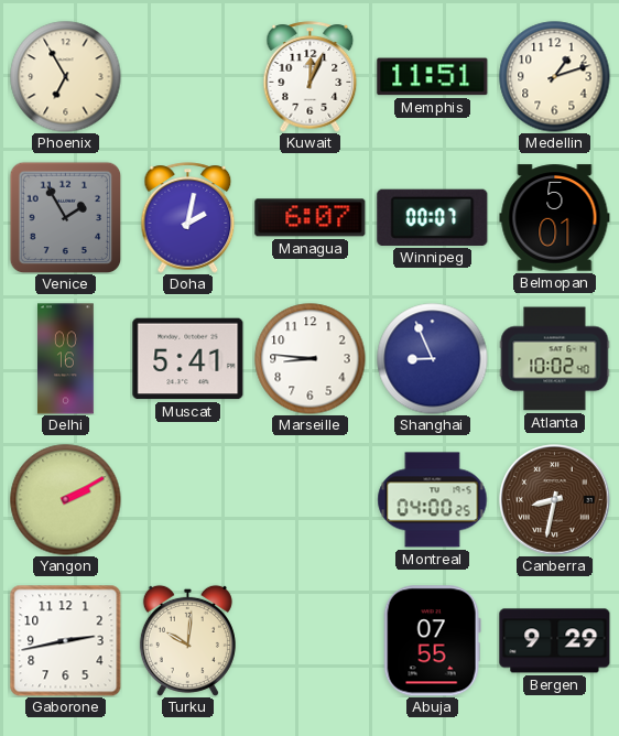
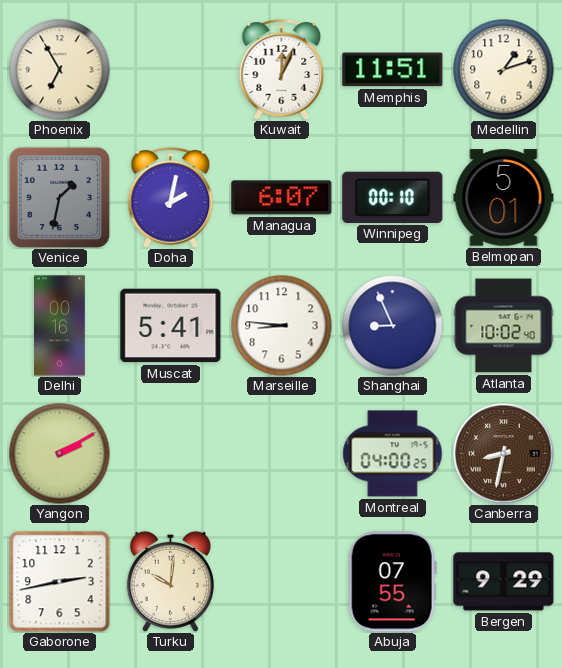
Venice: 1:55 -> 1:32 (59, 197)
Winnipeg: 00:07 -> 00:10 (393, 197)
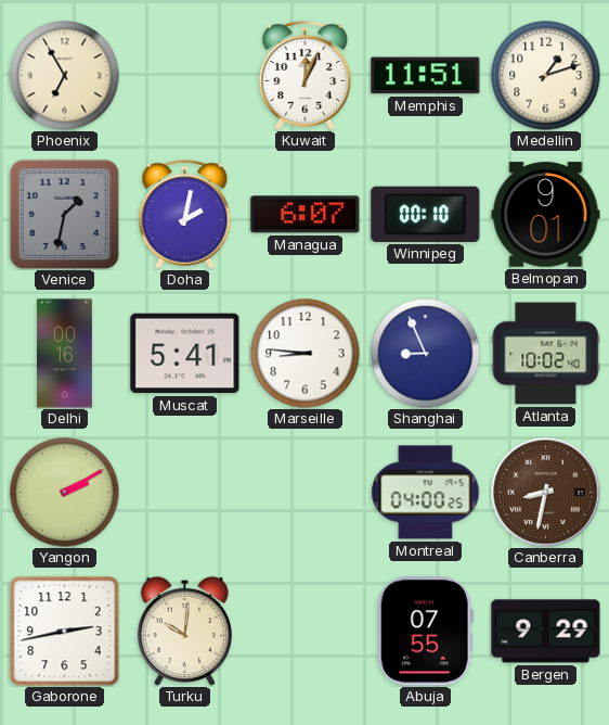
Belmopan: 5:01 -> 9:01 (546, 215)
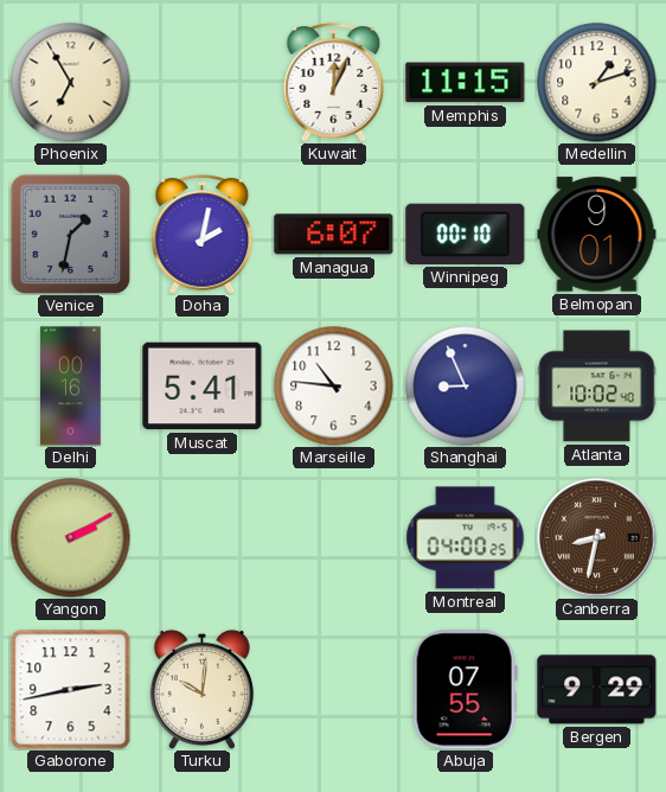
Memphis: 11:51 -> 11:15 (466, 83)
Marseille: 8:46 -> 10:46 (334, 387)
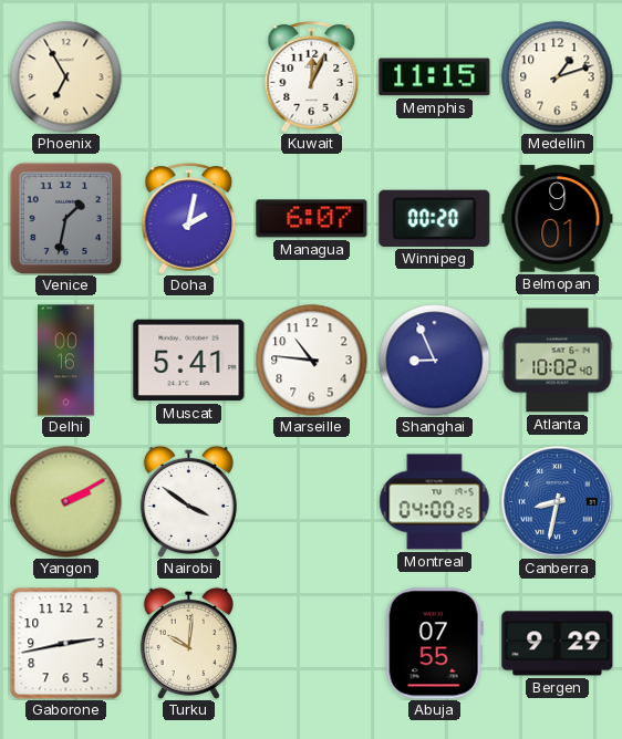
Winnipeg: 00:10 -> 00:20 (435, 218)
Nairobi: none -> 3:51 (188, 501)
Canberra dial: brown -> blue (558, 502)
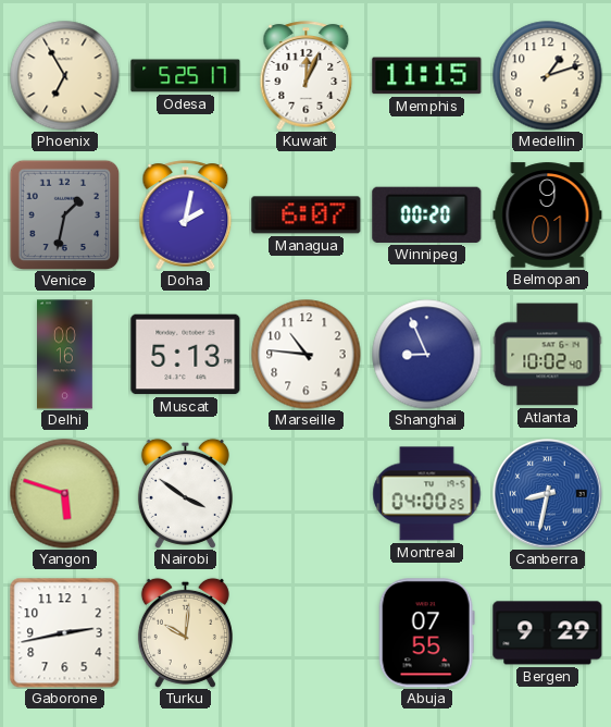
Odesa: none -> 5:25 (186, 76)
Muscat: 5:41 -> 5:13 (186, 355)
Yangon: 2:10 -> 5:48 (65, 494)
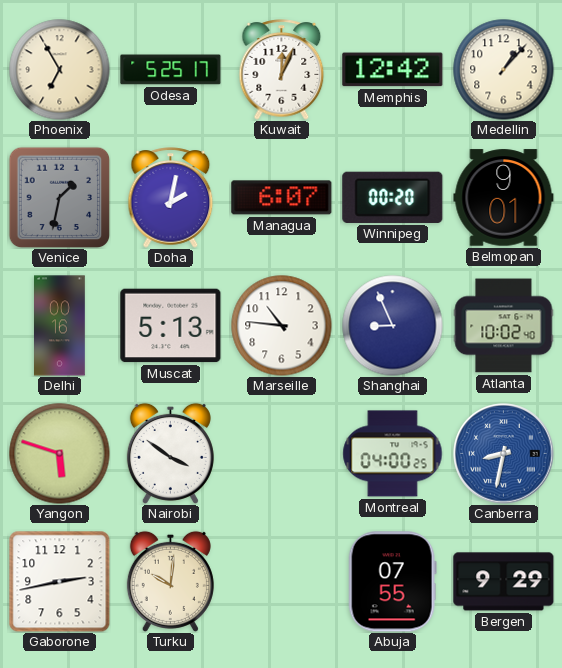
Memphis: 11:15 -> 12:42 (393, 70)
Medellin: 1:12 -> 1:07 (504, 70)
